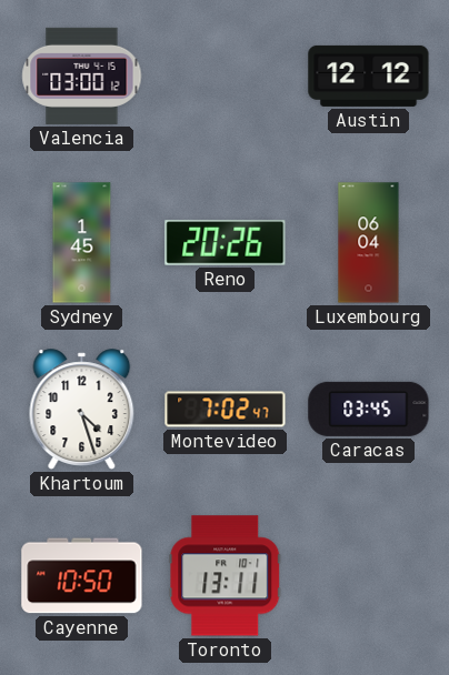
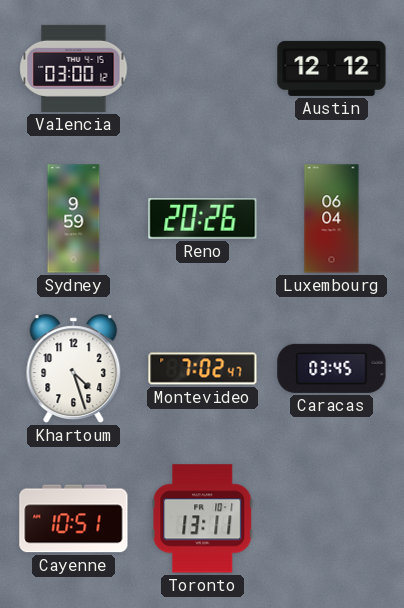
Sydney: 1:45 -> 9:59 (74, 219)
Cayenne: 10:50 -> 10:51 (74, 519)
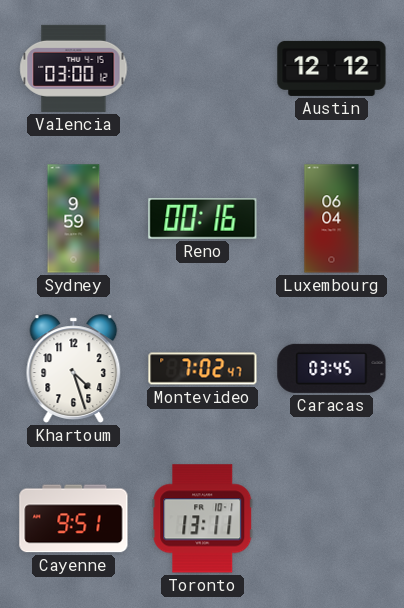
Reno: 20:26 -> 00:16 (203, 219)
Cayenne: 10:51 -> 9:51 (74, 519)
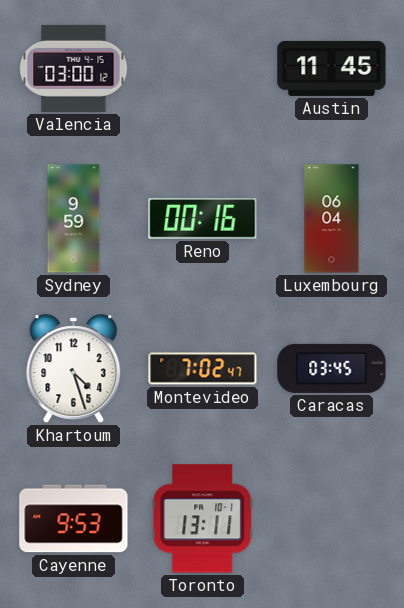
Austin: 12:12 -> 11:45 (332, 68)
Cayenne: 9:51 -> 9:53 (74, 519)
